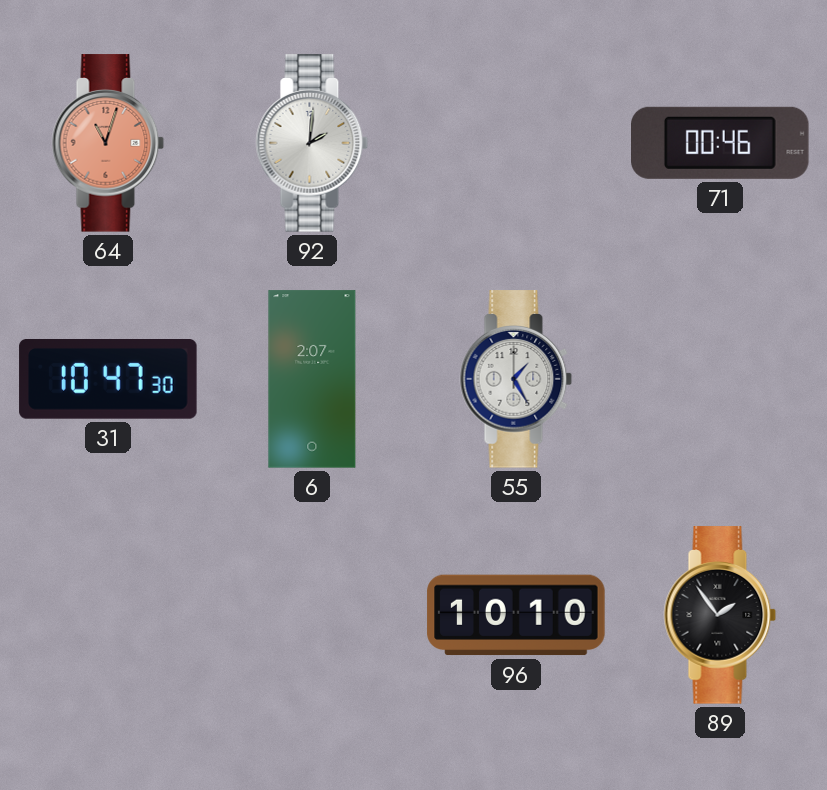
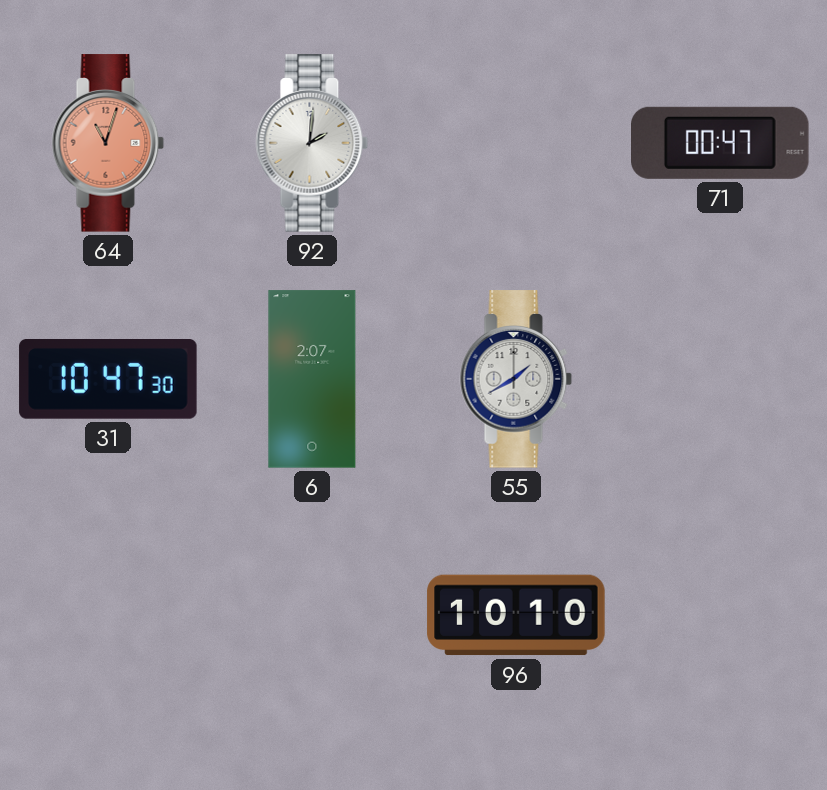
71: 00:46 -> 00:47 (721, 143)
55: 1:25 -> 1:40 (516, 379)
89: 1:54 -> none (720, 615)
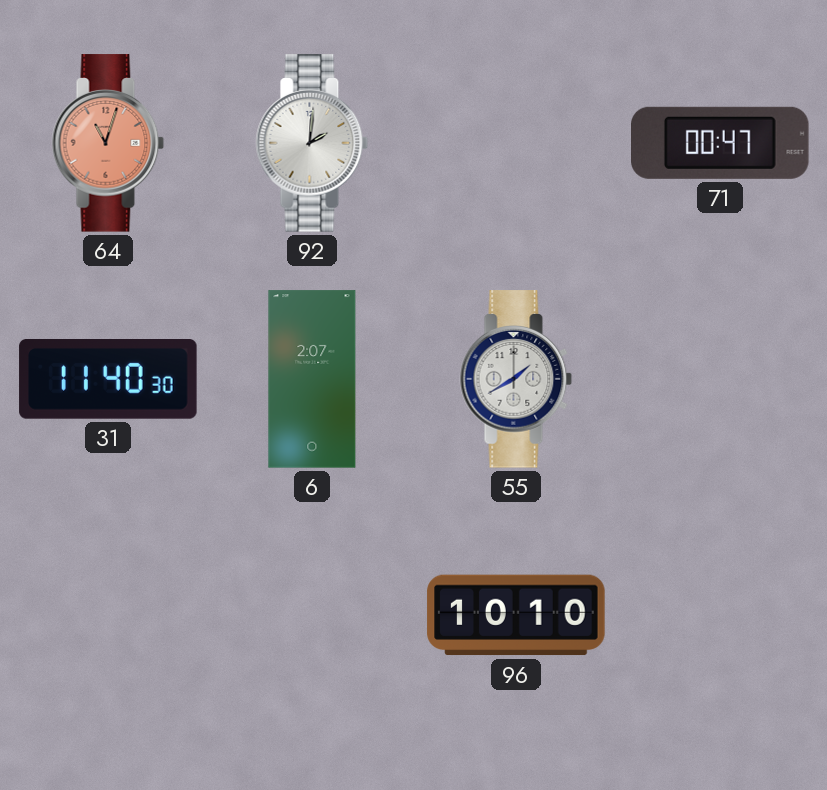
31: 10:47 -> 11:40 (108, 380)
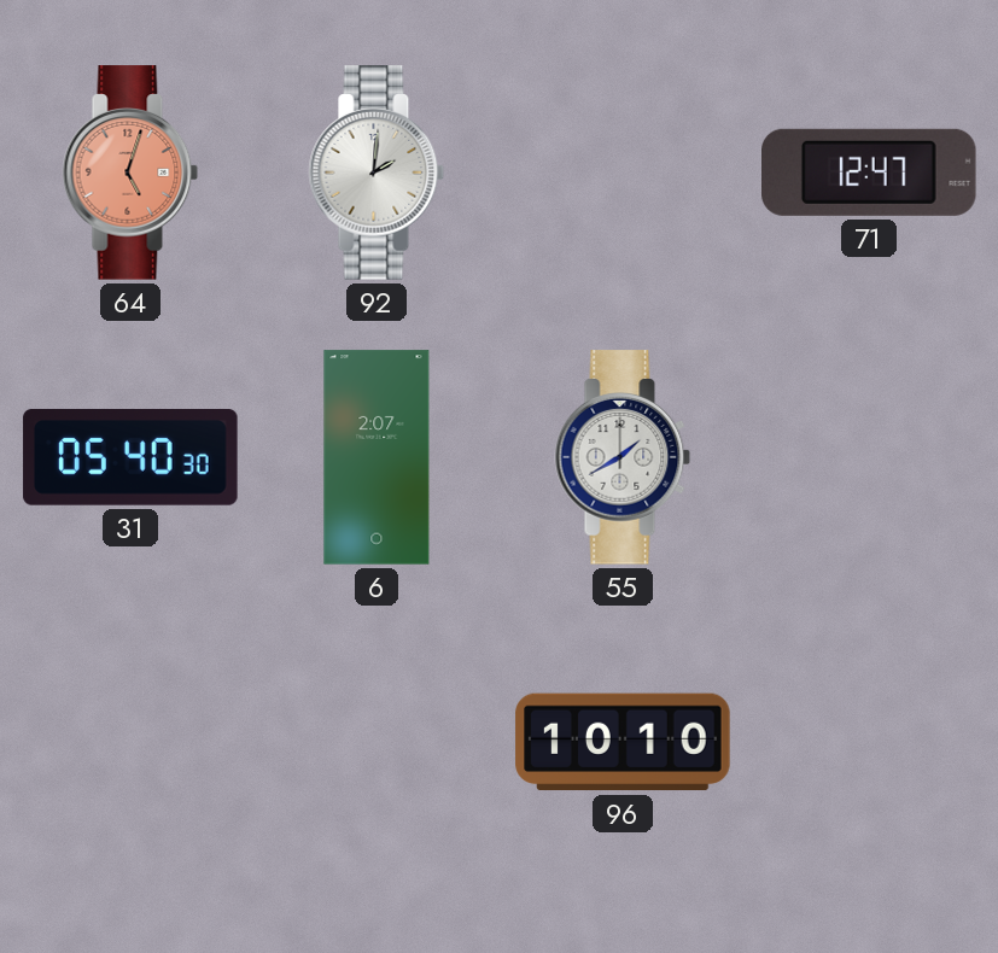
64: 11:03 -> 5:03 (130, 173)
71: 00:47 -> 12:47 (870, 173)
31: 11:40 -> 05:40 (130, 458)
